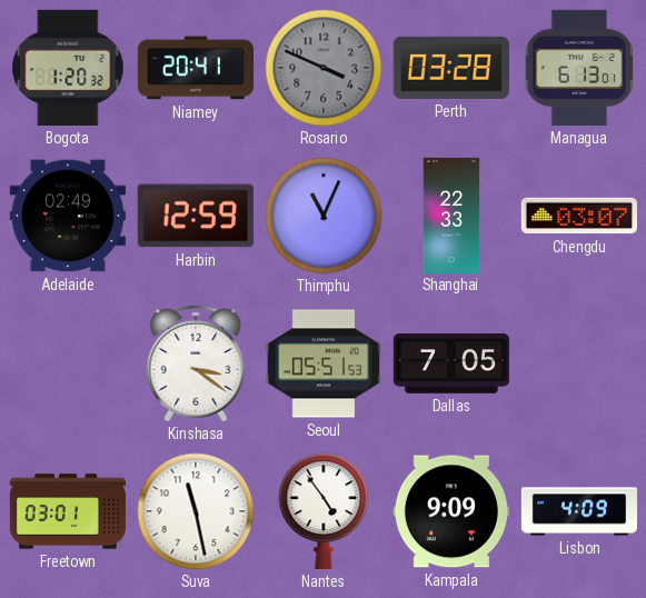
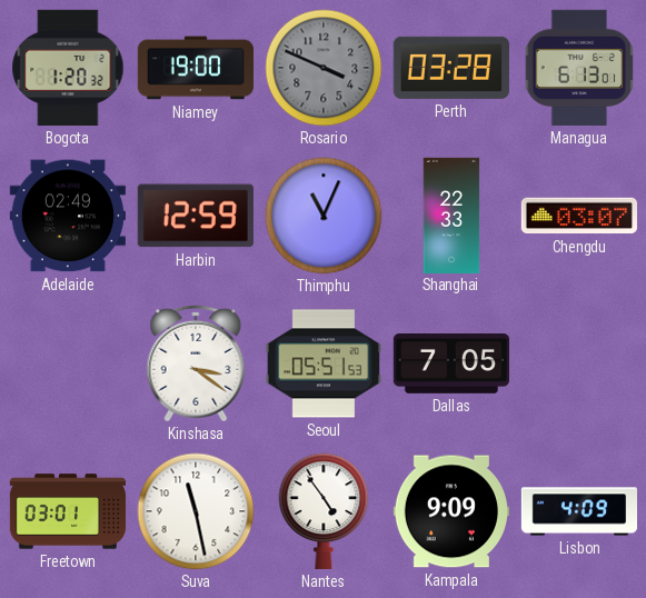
Niamey: 20:41 -> 19:00 (195, 68)
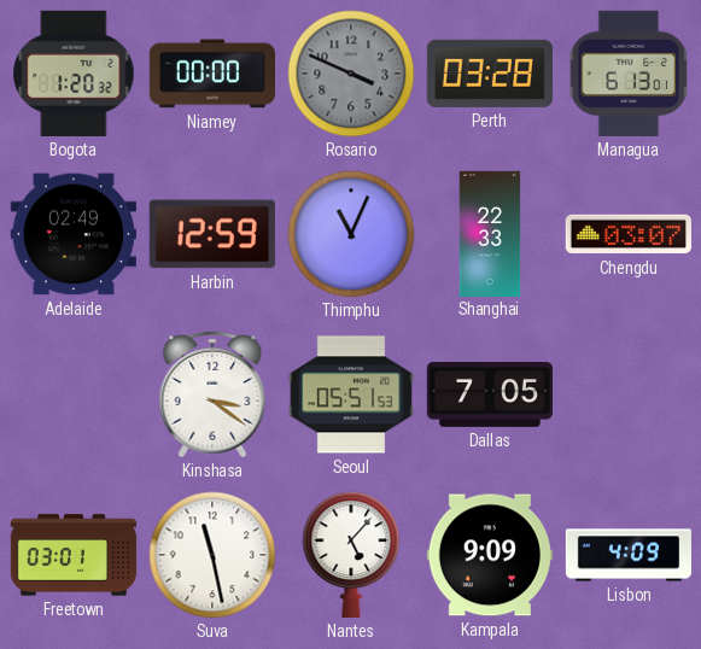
Niamey: 19:00 -> 00:00 (211, 74)
Nantes: 4:54 -> 5:07 (351, 555)
